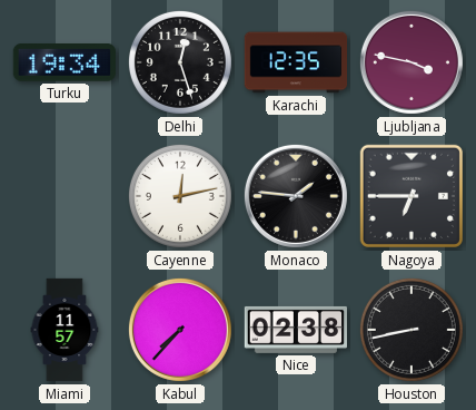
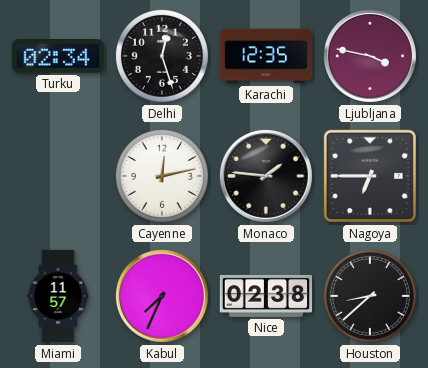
Turku: 19:34 -> 02:34 (58, 57)
Kabul: 7:37 -> 7:34 (162, 296)
Houston: 8:43 -> 8:38 (370, 296)
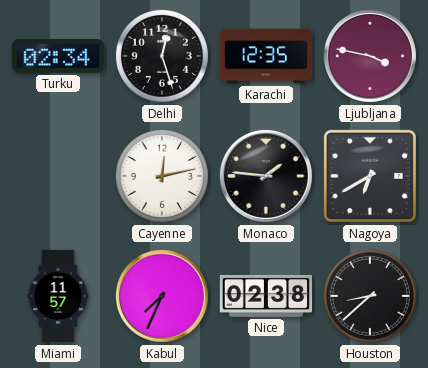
Nagoya: 6:45 -> 6:40 (370, 176)
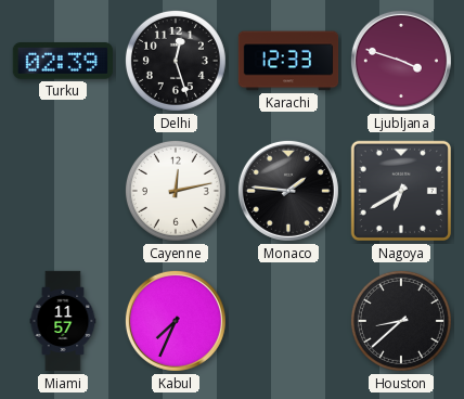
Turku: 02:34 -> 02:39 (63, 62)
Karachi: 12:35 -> 12:33 (288, 61)
Ljubljana: 3:47 -> 3:48 (401, 61)
Nice: 02:38 -> none (265, 296)
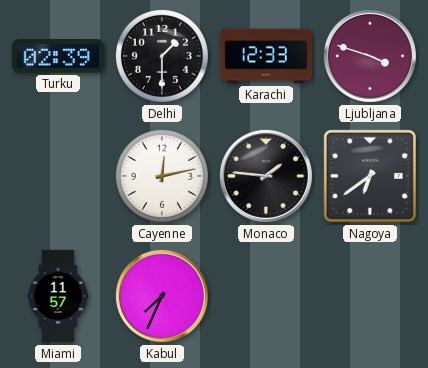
Delhi: 12:27 -> 1:30 (162, 56)
Nagoya: 6:40 -> 6:39 (370, 176)
Houston: 8:38 -> none (401, 321)
